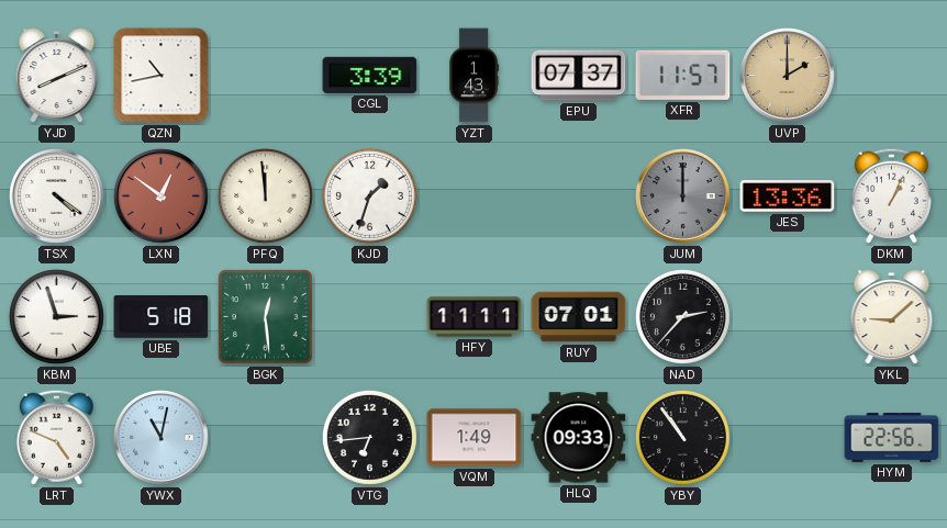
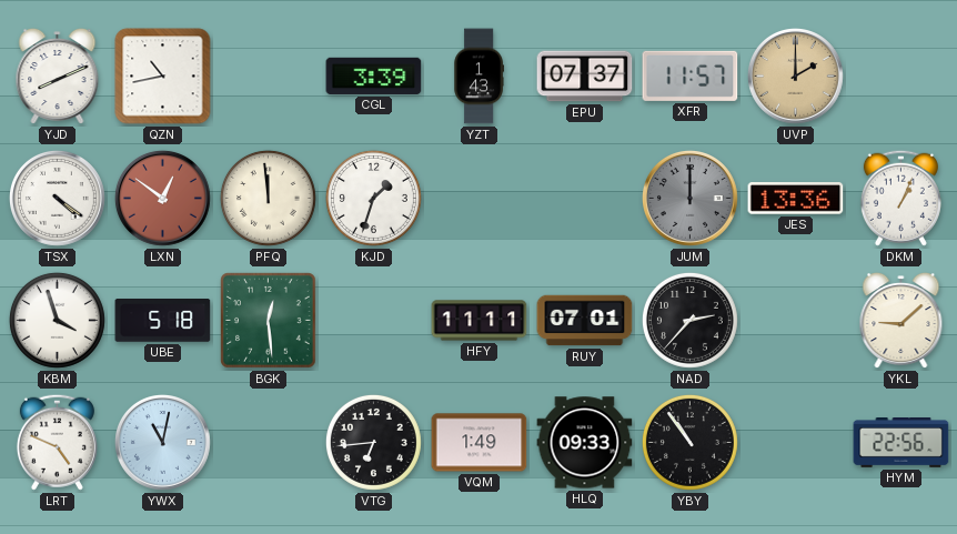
KBM: 2:57 -> 3:57 (57, 320)
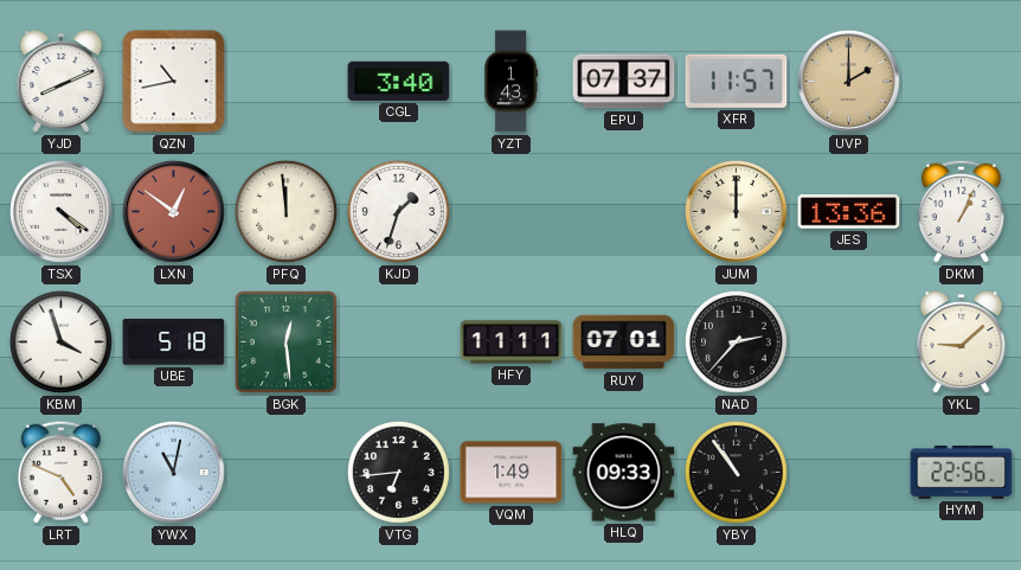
CGL: 3:39 -> 3:40 (399, 81)
JUM dial: grey -> cream (736, 211)
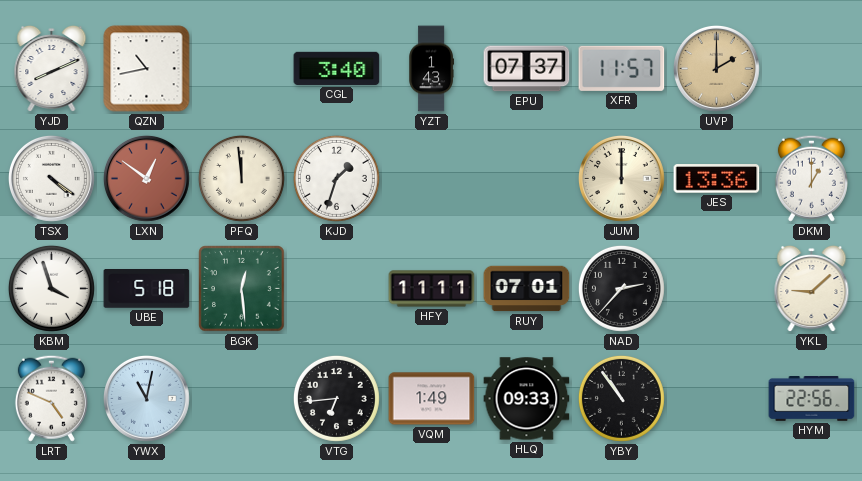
DKM: 1:04 -> 1:00 (811, 178)
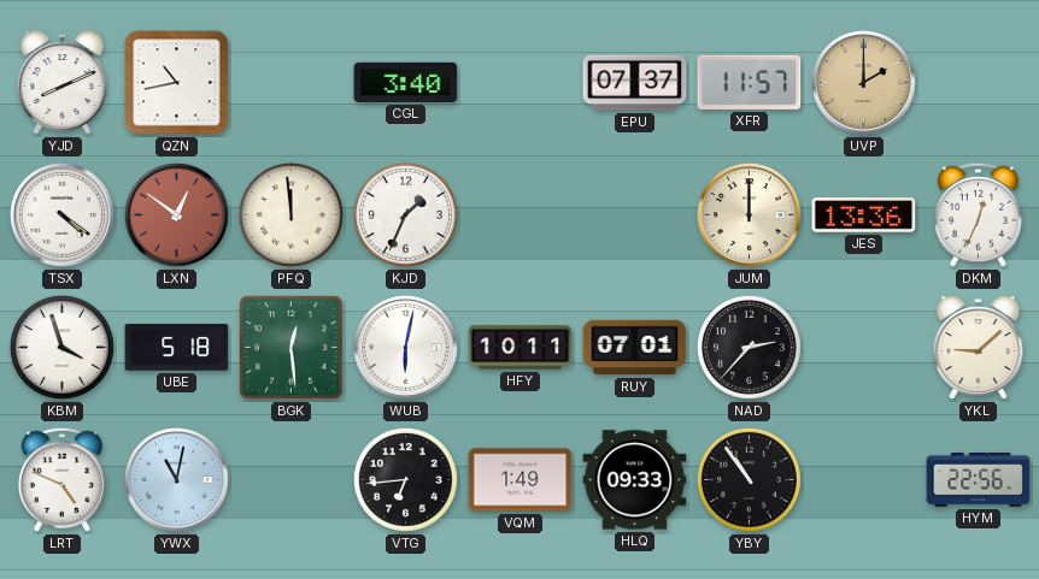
YZT: 1:43 -> none (431, 69)
KJD: 1:33 -> 1:34 (405, 214)
DKM: 1:00 -> 12:34 (978, 214)
WUB: none -> 6:02 (405, 347)
HFY: 11:11 -> 10:11 (521, 348)
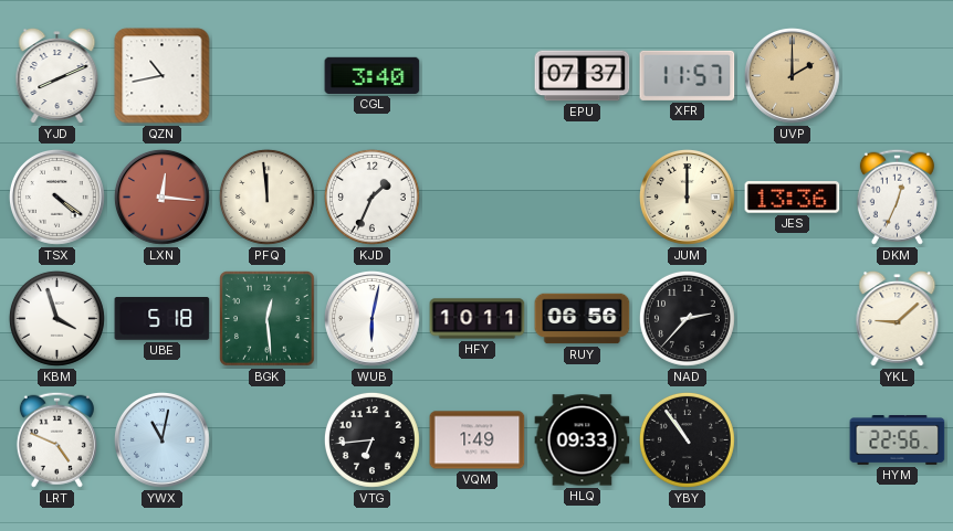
LXN: 12:51 -> 12:16 (161, 197)
RUY: 07:01 -> 06:56 (583, 319)
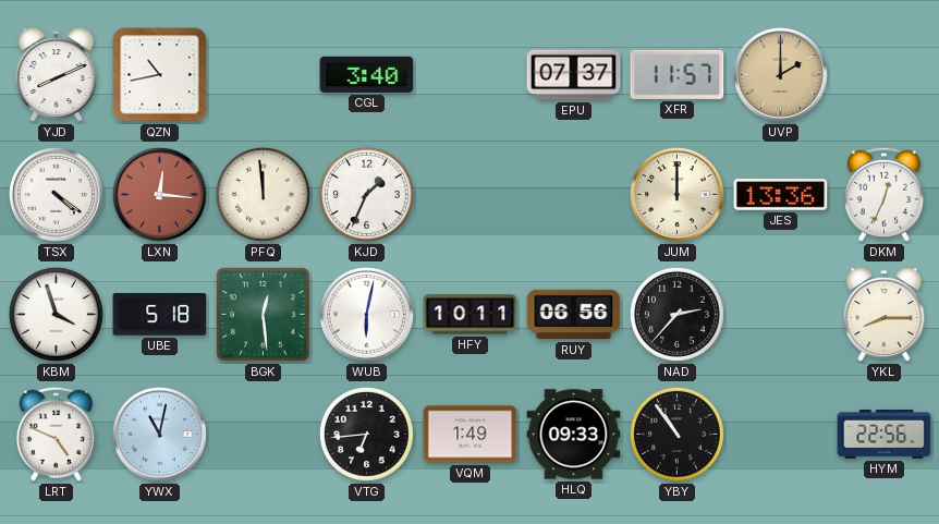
YKL: 9:08 -> 8:15 (885, 315)
